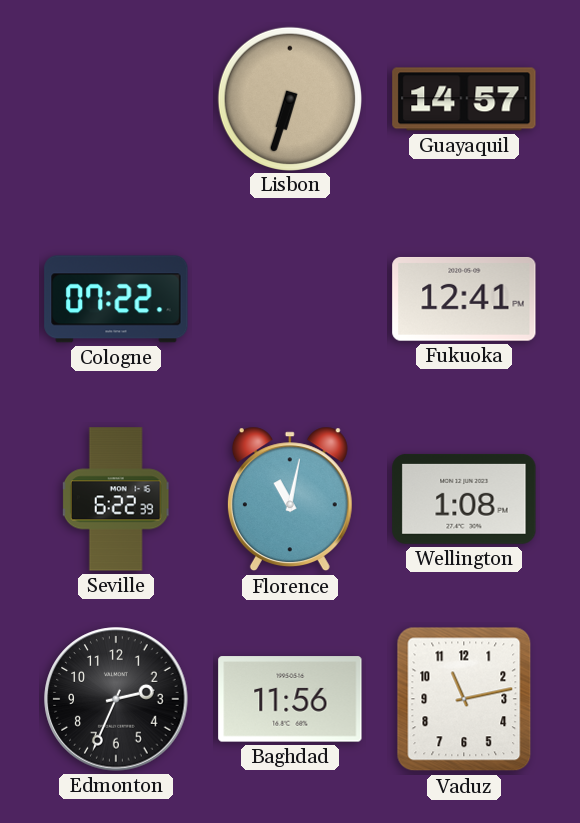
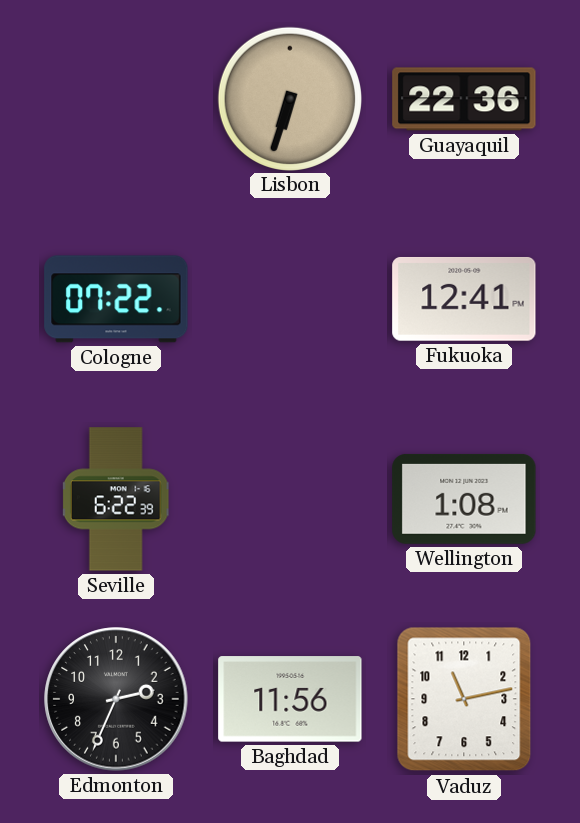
Guayaquil: 14:57 -> 22:36 (464, 99)
Florence: 11:02 -> none (290, 499)
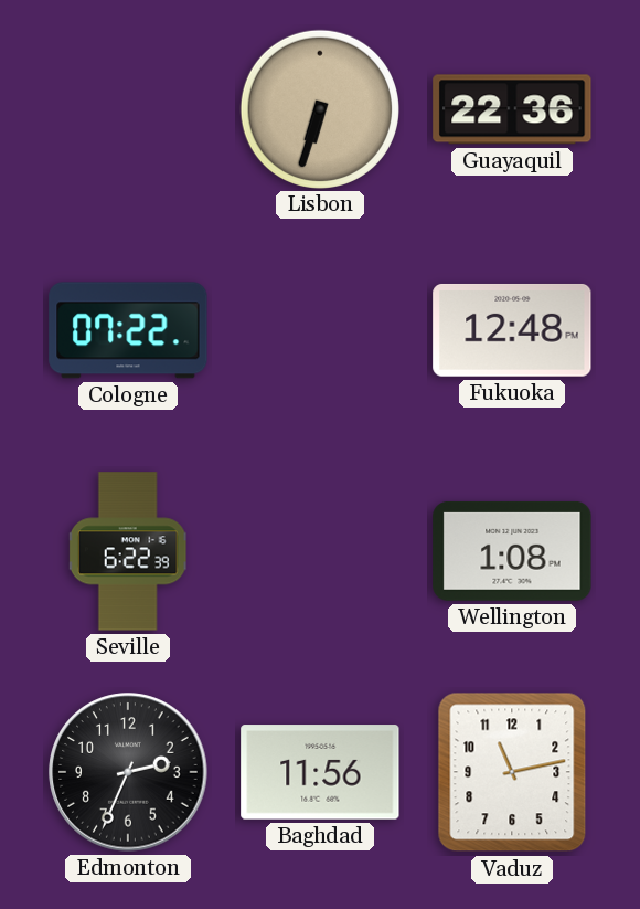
Fukuoka: 12:41 -> 12:48 (512, 330)
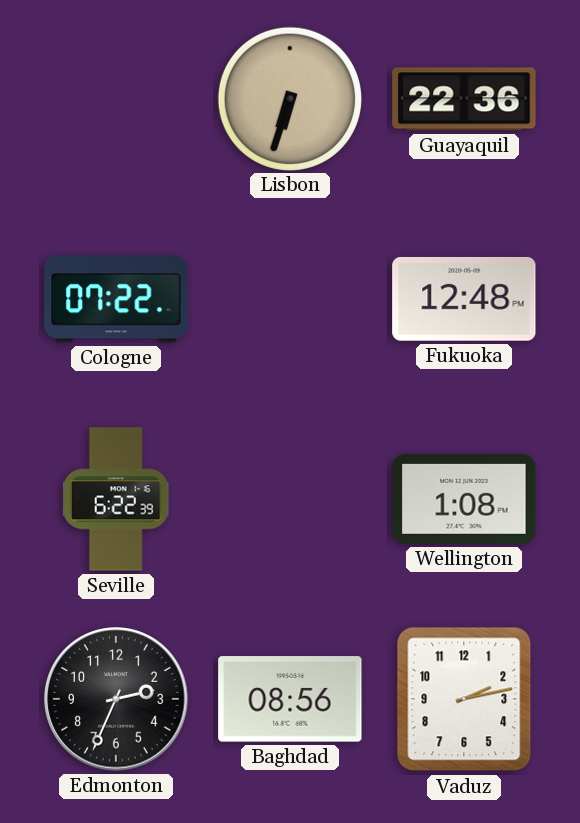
Baghdad: 11:56 -> 08:56 (290, 699)
Vaduz: 11:13 -> 2:13 (464, 699)
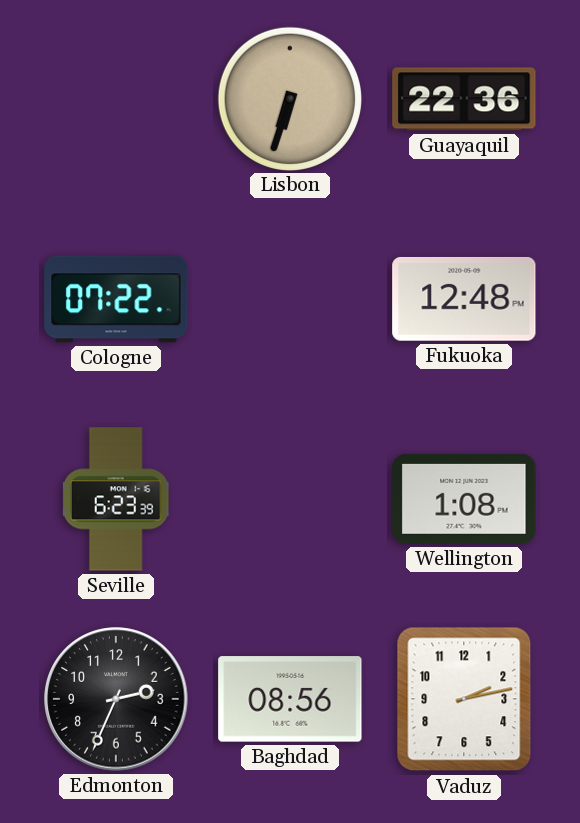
Seville: 6:22 -> 6:23 (116, 499)
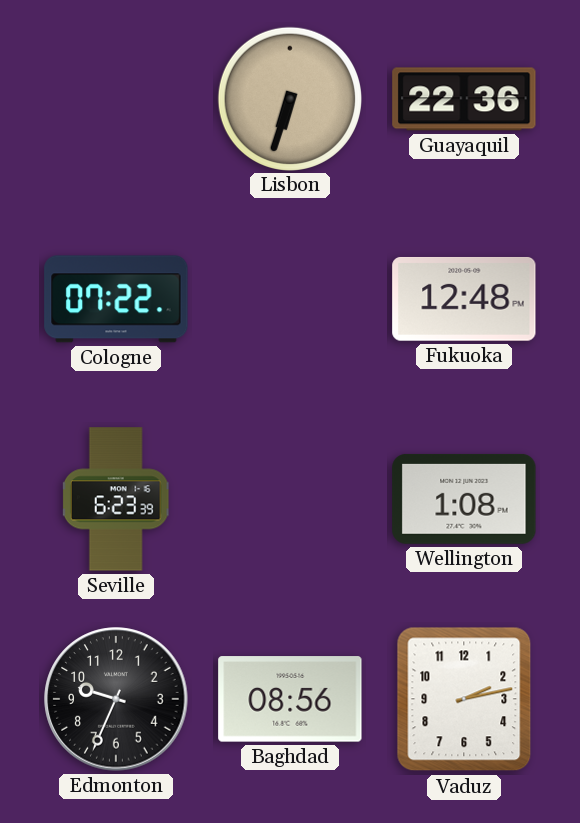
Edmonton: 2:34 -> 9:34 (116, 699)
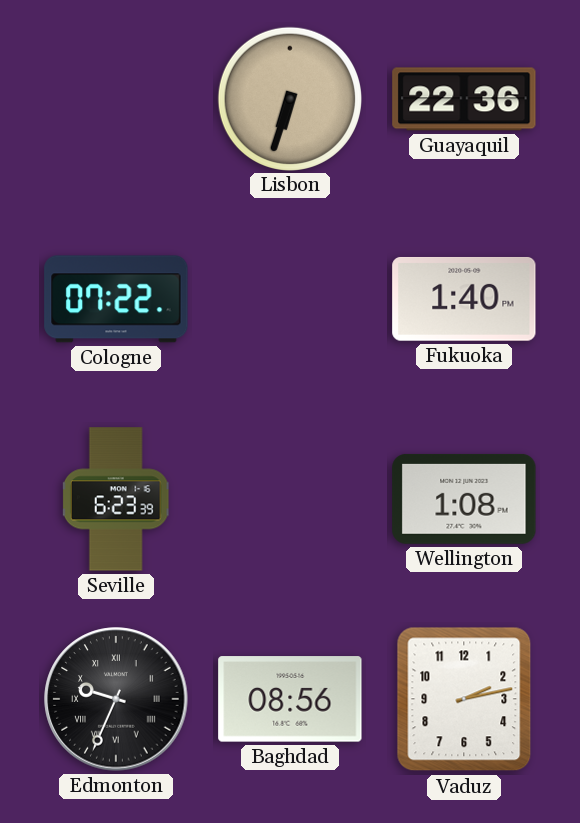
Fukuoka: 12:48 -> 1:40 (464, 299)
Edmonton numerals: Arabic -> Roman (116, 699)
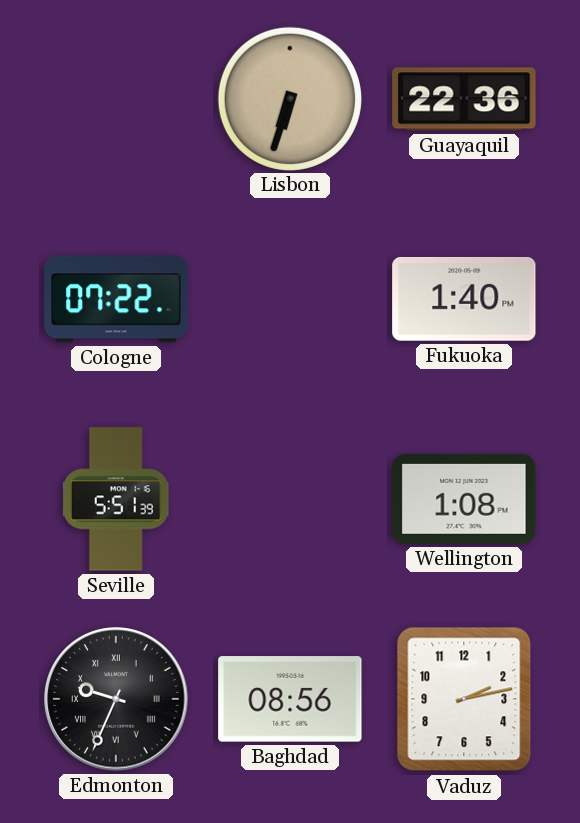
Seville: 6:23 -> 5:51 (116, 499)
